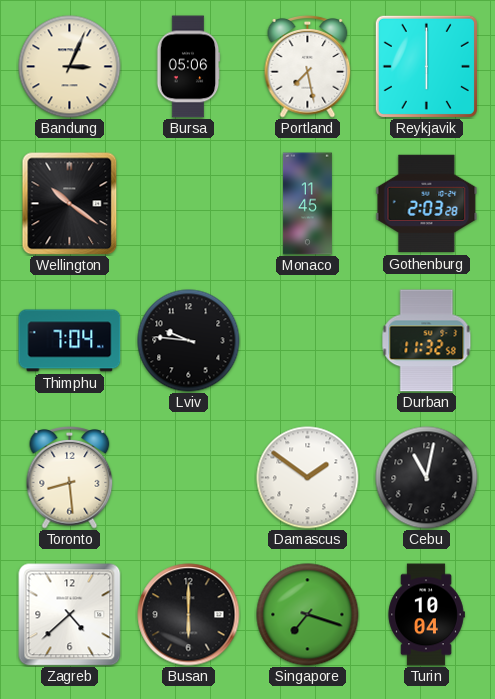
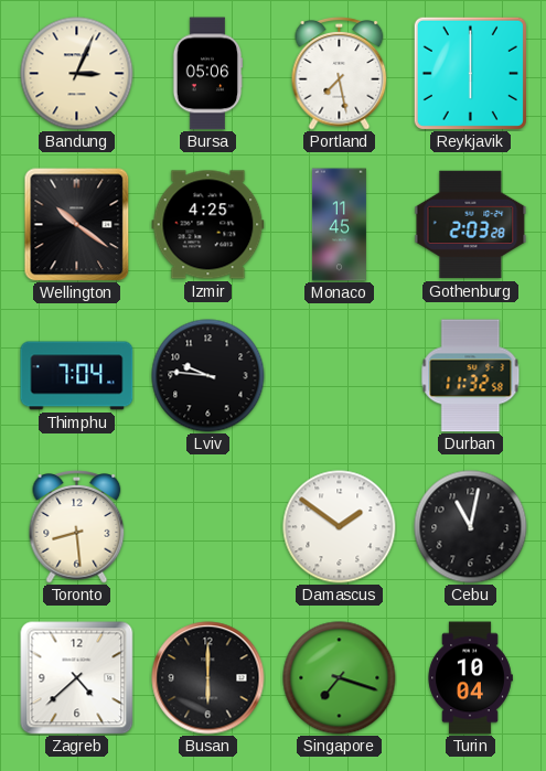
Izmir: none -> 4:25 (208, 225)
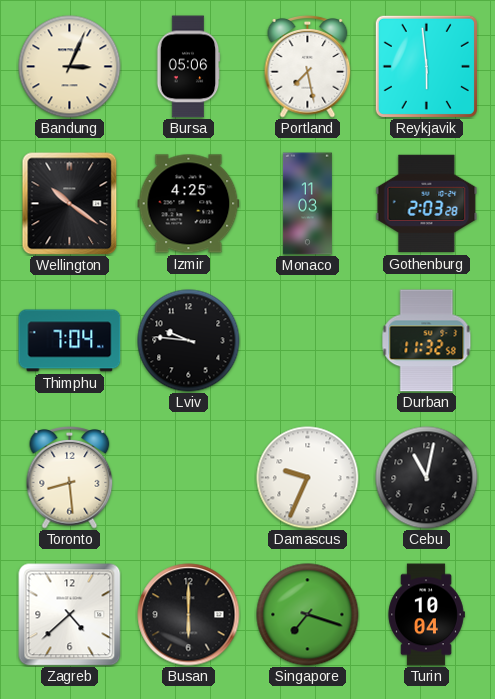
Reykjavik: 6:00 -> 5:59 (426, 66)
Monaco: 11:45 -> 11:03 (307, 204)
Damascus: 1:51 -> 9:34 (308, 478)
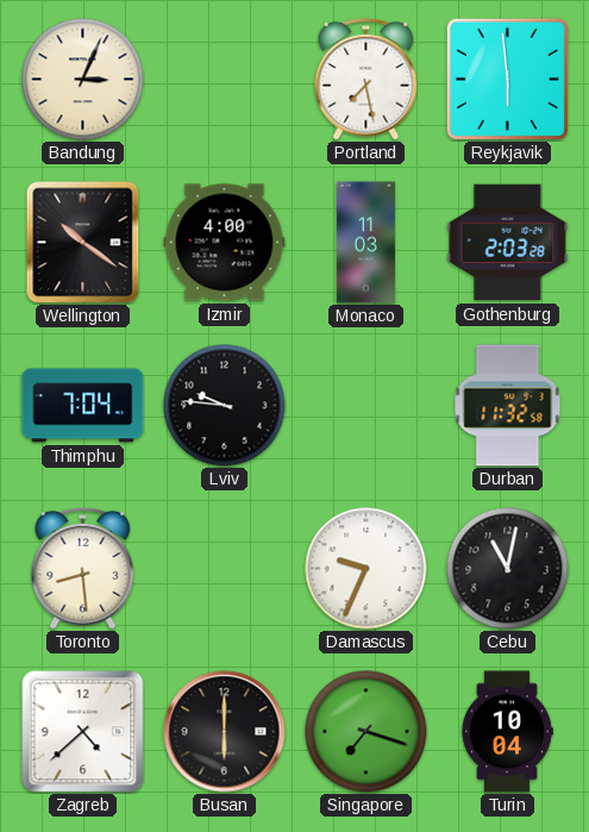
Bursa: 05:06 -> none (188, 67)
Izmir: 4:25 -> 4:00 (225, 243)
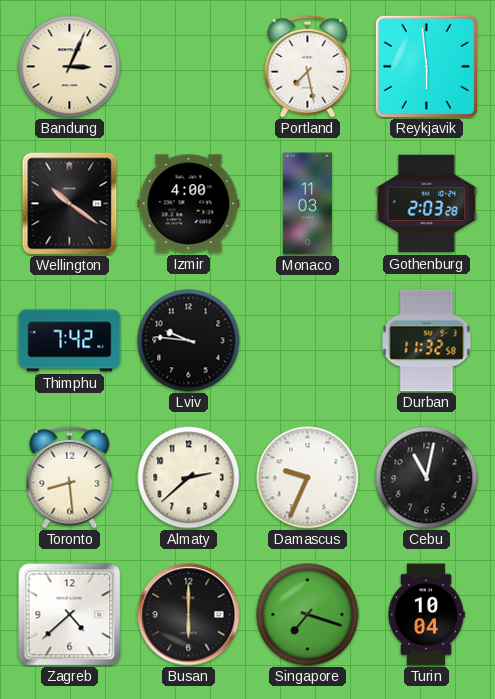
Thimphu: 7:04 -> 7:42 (70, 341)
Almaty: none -> 2:38 (189, 478)
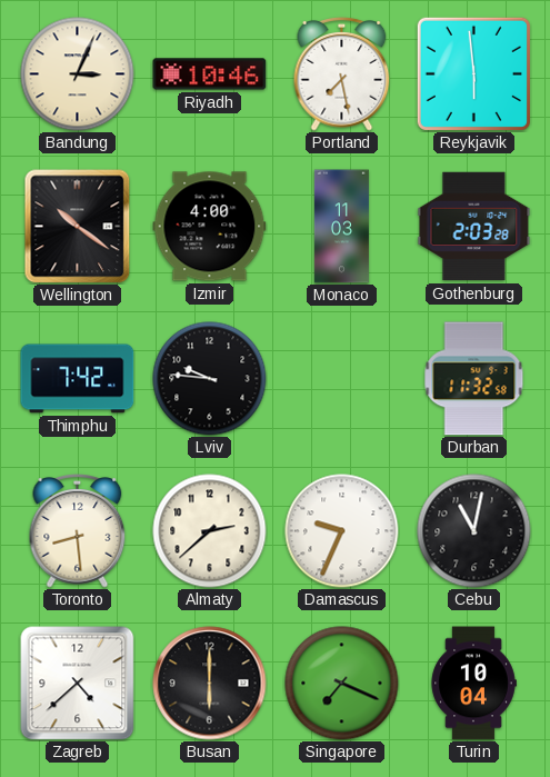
Riyadh: none -> 10:46 (210, 74)
Singapore: 7:18 -> 7:19 (342, 684)
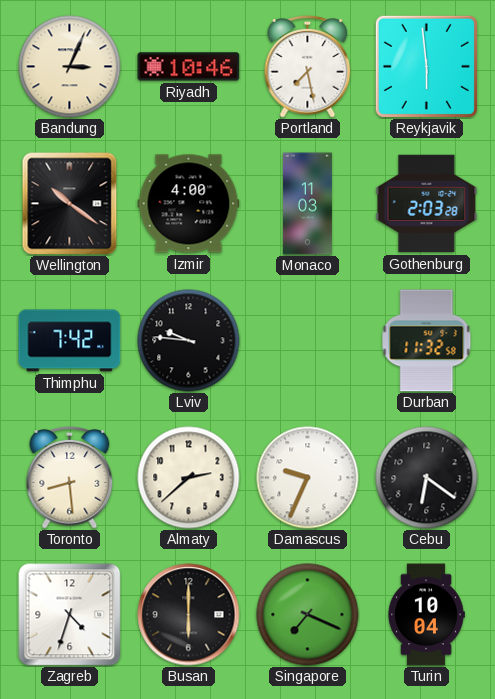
Cebu: 11:02 -> 6:21 (427, 478)
Zagreb: 4:38 -> 4:33 (70, 615)
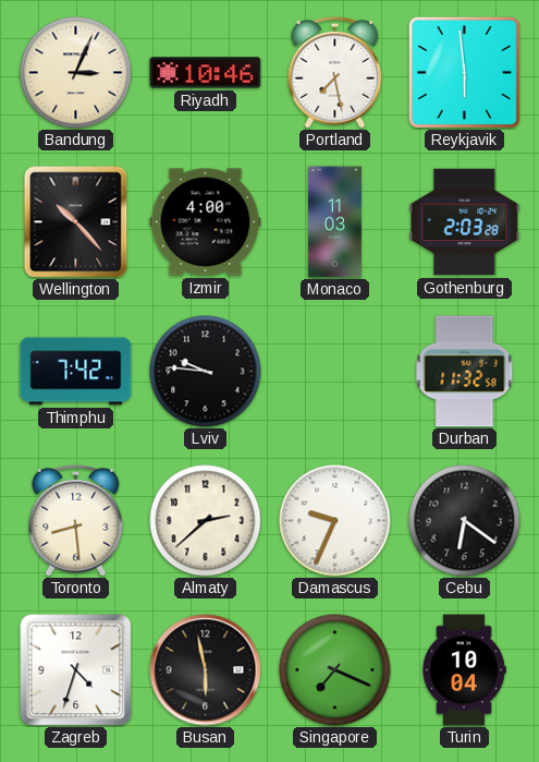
Wellington: 10:21 -> 10:23 (76, 222)
Busan: 6:00 -> 5:58 (206, 670)
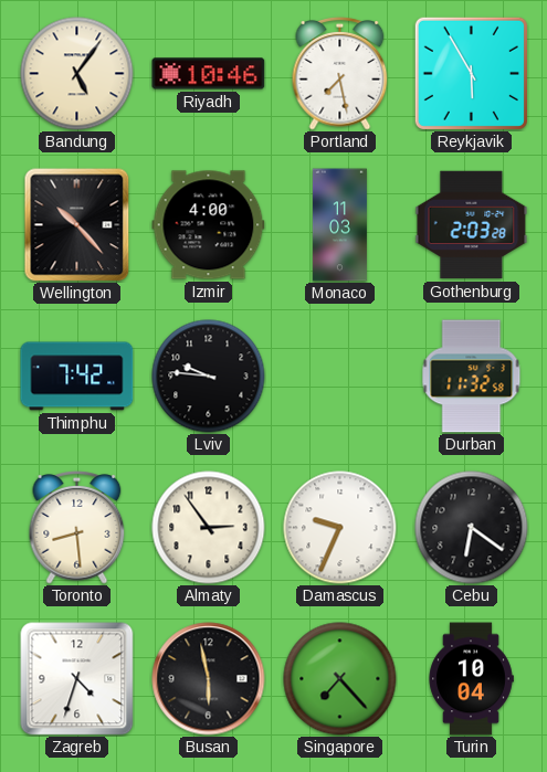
Bandung: 3:04 -> 5:06 (77, 74)
Reykjavik: 5:59 -> 5:55 (471, 73)
Almaty: 2:38 -> 2:54 (209, 528)
Singapore: 7:19 -> 7:23 (340, 679)
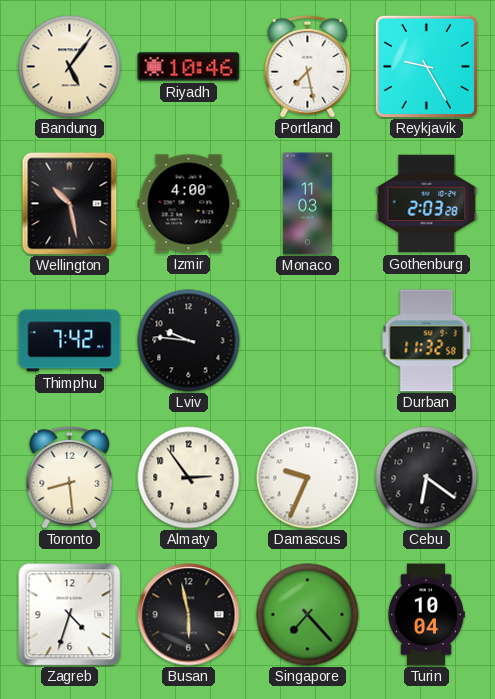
Reykjavik: 5:55 -> 9:25 (426, 66)
Wellington: 10:23 -> 10:28 (70, 204)
